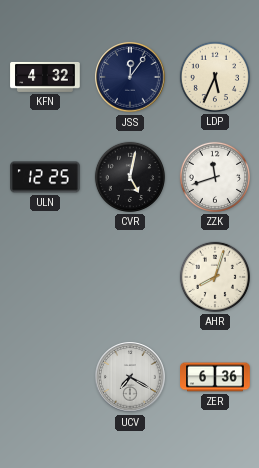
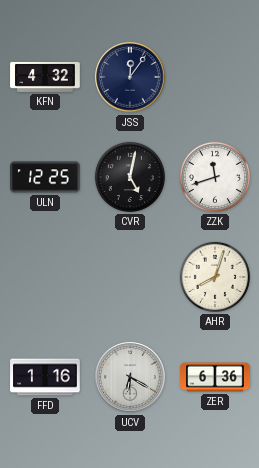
LDP: 5:34 -> none (215, 77)
FFD: none -> 1:16 (45, 377)
UCV: 7:20 -> 6:20 (130, 377)
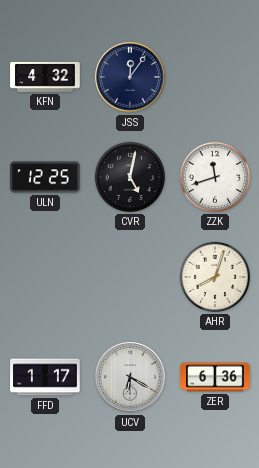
FFD: 1:16 -> 1:17 (45, 377)
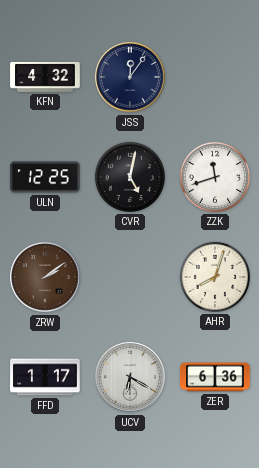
ZRW: none -> 2:09 (45, 277)
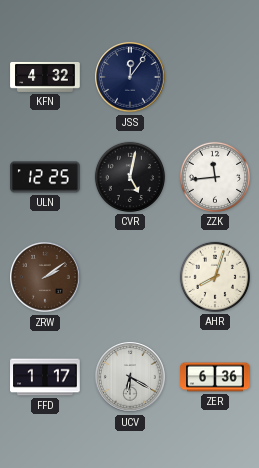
ZZK: 11:42 -> 11:44 (215, 177)
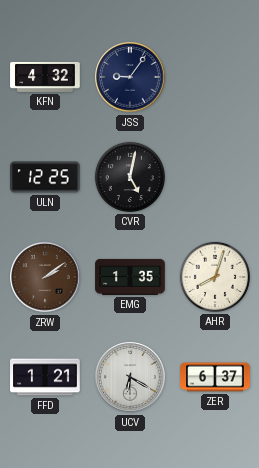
JSS: 12:06 -> 9:06 (130, 77)
ZZK: 11:44 -> none (215, 177)
EMG: none -> 1:35 (130, 277)
FFD: 1:17 -> 1:21 (45, 377)
ZER: 6:36 -> 6:37 (215, 377)
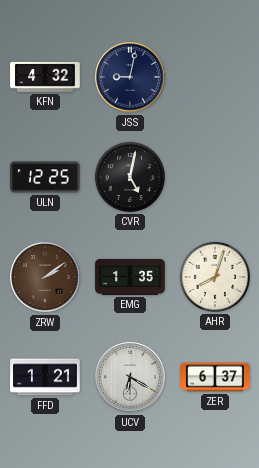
JSS: 9:06 -> 9:02 (130, 77)
